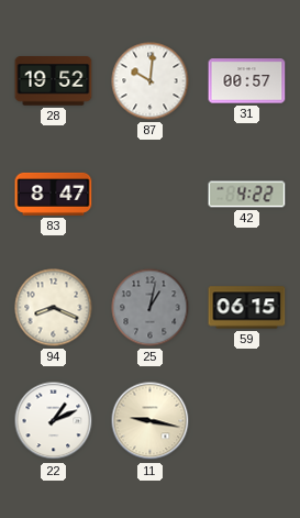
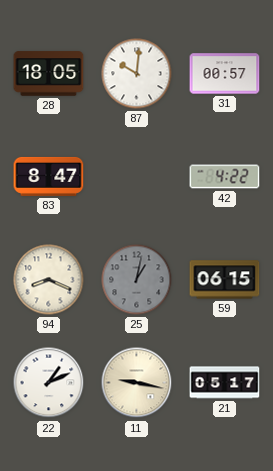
28: 19:52 -> 18:05 (49, 74)
21: none -> 05:17 (225, 383)
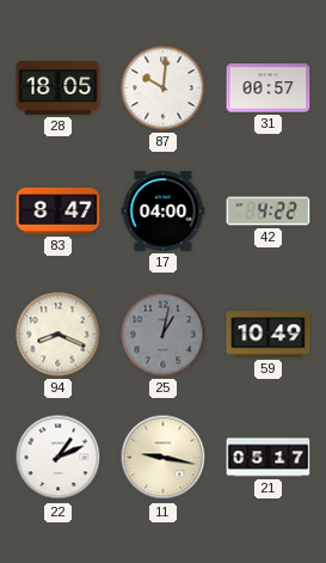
17: none -> 04:00 (164, 212)
59: 06:15 -> 10:49 (269, 335)
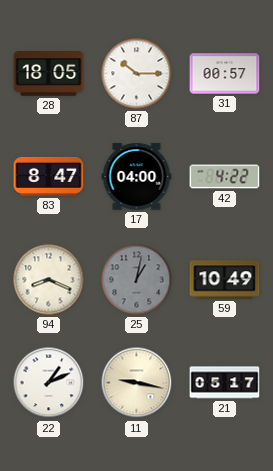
87: 10:01 -> 10:15 (137, 74)
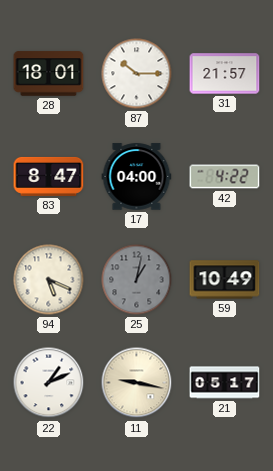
28: 18:05 -> 18:01 (49, 74)
31: 00:57 -> 21:57 (225, 74)
94: 8:19 -> 5:19 (49, 280)
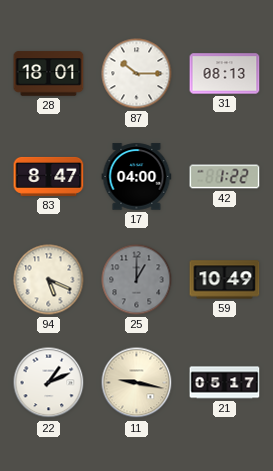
31: 21:57 -> 08:13 (225, 74)
42: 4:22 -> 1:22 (225, 177)
25: 1:02 -> 1:00 (137, 280)
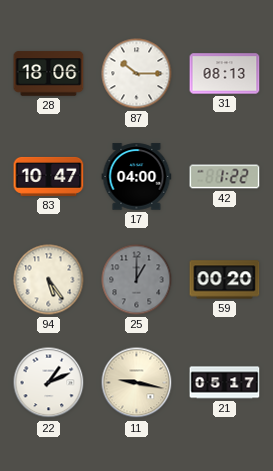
28: 18:01 -> 18:06 (49, 74)
83: 8:47 -> 10:47 (49, 176)
94: 5:19 -> 5:24 (49, 280)
59: 10:49 -> 00:20 (225, 280)
